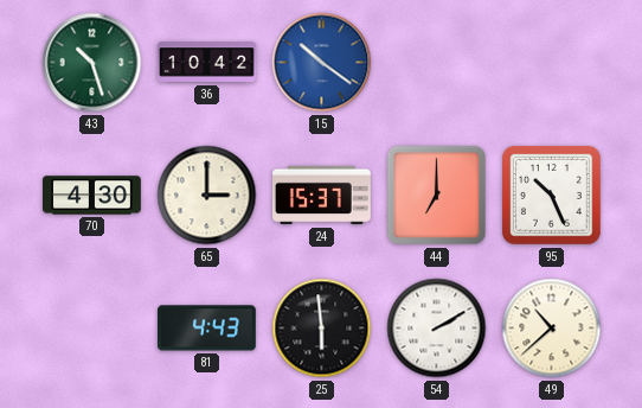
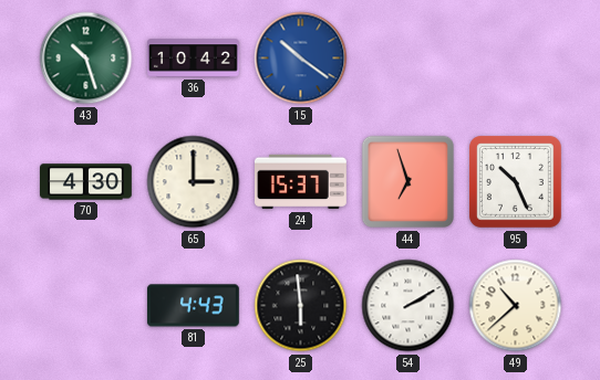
44: 7:00 -> 6:57 (408, 182)
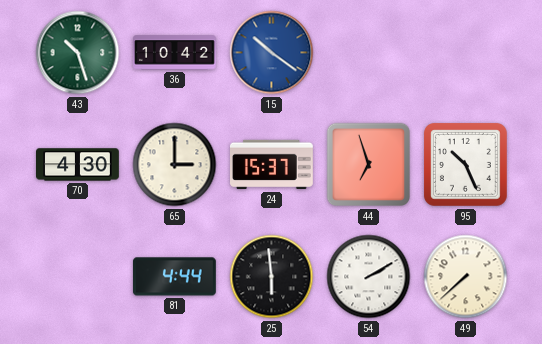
81: 4:43 -> 4:44 (175, 277)
49: 10:38 -> 7:38 (466, 277)
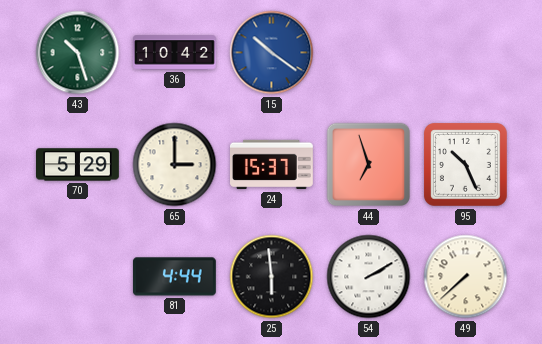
70: 4:30 -> 5:29 (78, 165)
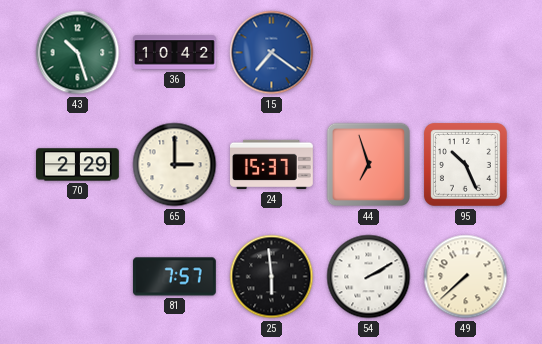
15: 10:21 -> 7:21 (272, 53)
70: 5:29 -> 2:29 (78, 165)
81: 4:44 -> 7:57 (175, 277)
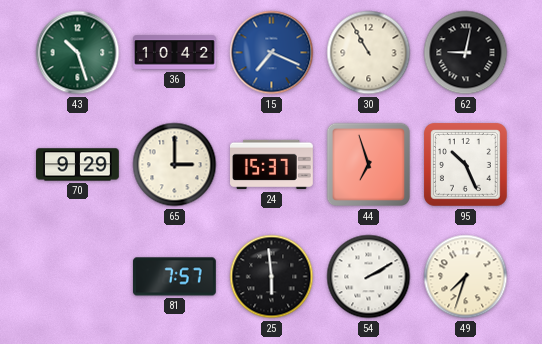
15: 7:21 -> 7:19 (272, 53)
30: none -> 10:55 (369, 53)
62: none -> 9:02 (466, 53)
70: 2:29 -> 9:29 (78, 165)
49: 7:38 -> 7:33 (466, 277)
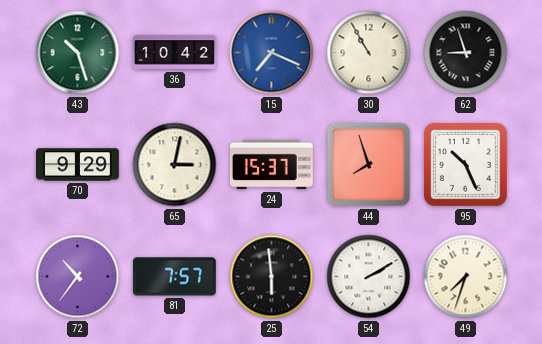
62: 9:02 -> 8:57 (466, 53)
65: 3:00 -> 3:02 (175, 165)
44: 6:57 -> 7:57 (369, 165)
72: none -> 10:36 (78, 277)
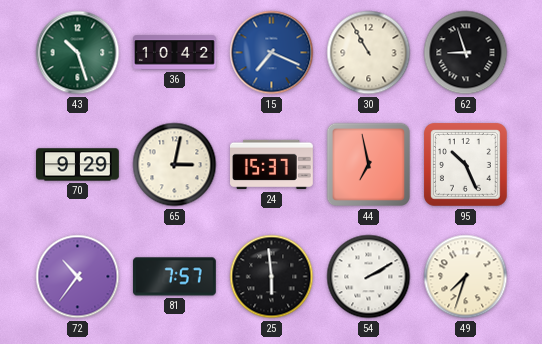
44: 7:57 -> 6:58 (369, 165)
